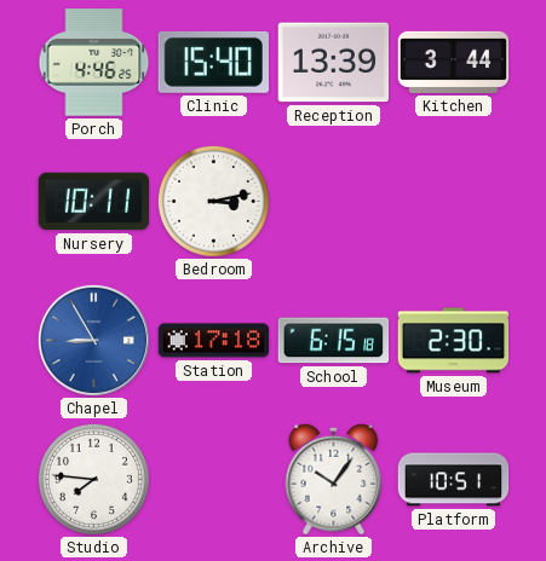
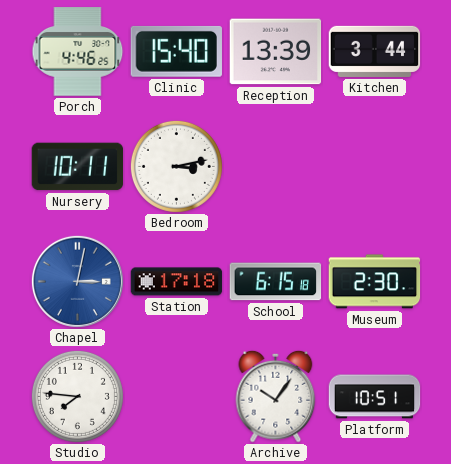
Chapel: 8:55 -> 3:02 (77, 281)
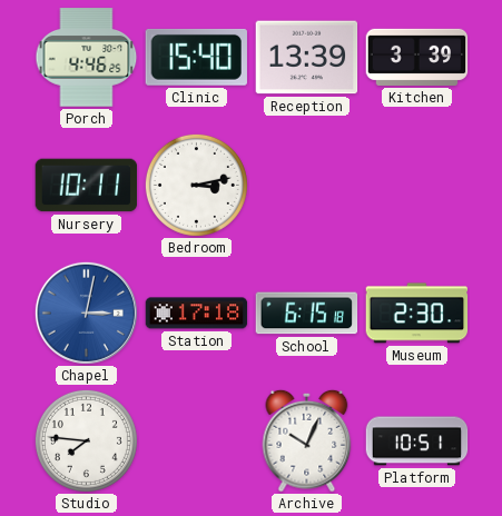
Kitchen: 3:44 -> 3:39 (417, 57)
Archive: 10:06 -> 10:04 (307, 440)
